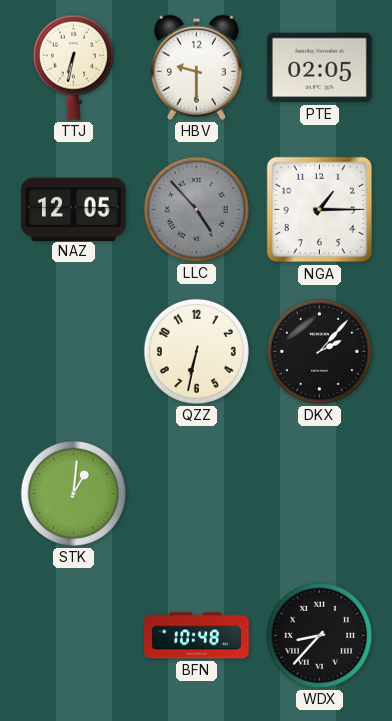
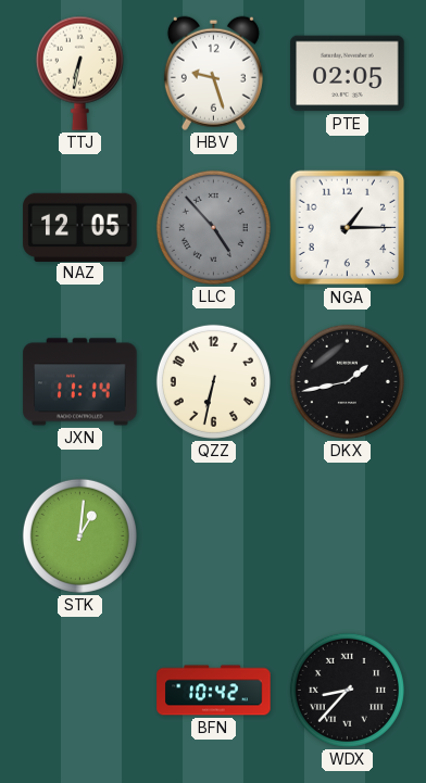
HBV: 9:30 -> 9:27 (213, 73)
JXN: none -> 11:14 (80, 382)
DKX: 2:07 -> 1:43 (347, 381)
BFN: 10:48 -> 10:42 (214, 691)
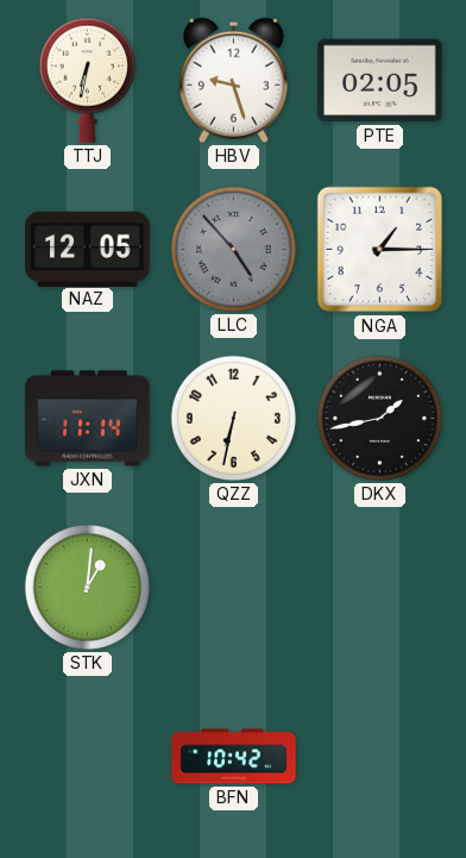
WDX: 8:37 -> none (347, 690)
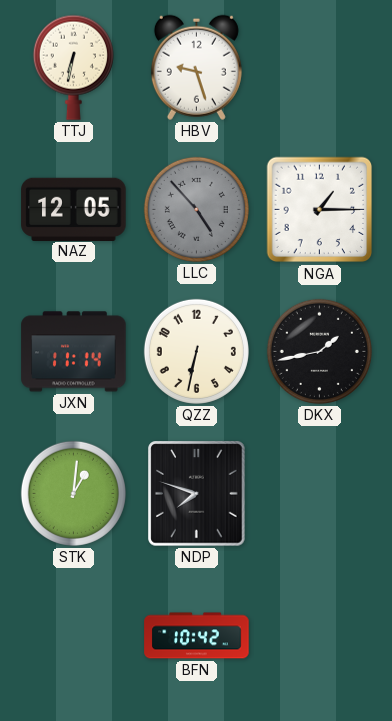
PTE: 02:05 -> none (380, 81)
NDP: none -> 7:48 (197, 494)
